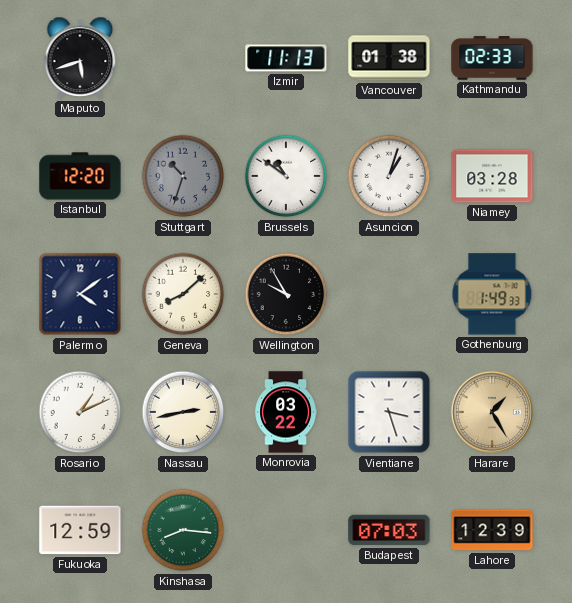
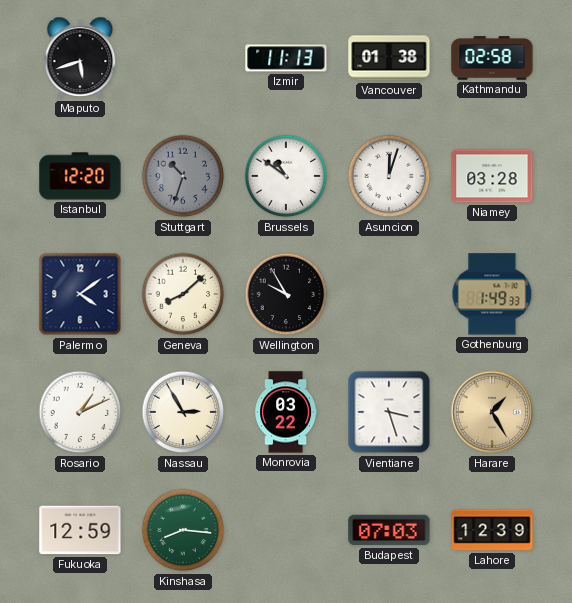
Kathmandu: 02:33 -> 02:58 (492, 58)
Asuncion: 1:03 -> 12:03 (389, 176)
Nassau: 2:43 -> 2:55 (183, 412)
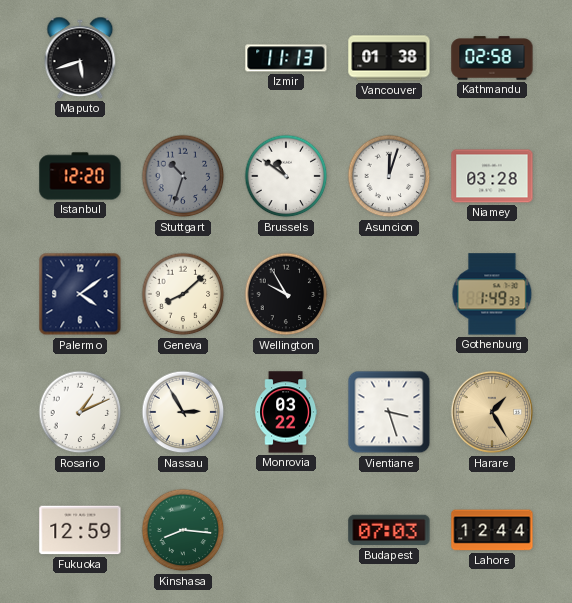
Lahore: 12:39 -> 12:44 (492, 530)
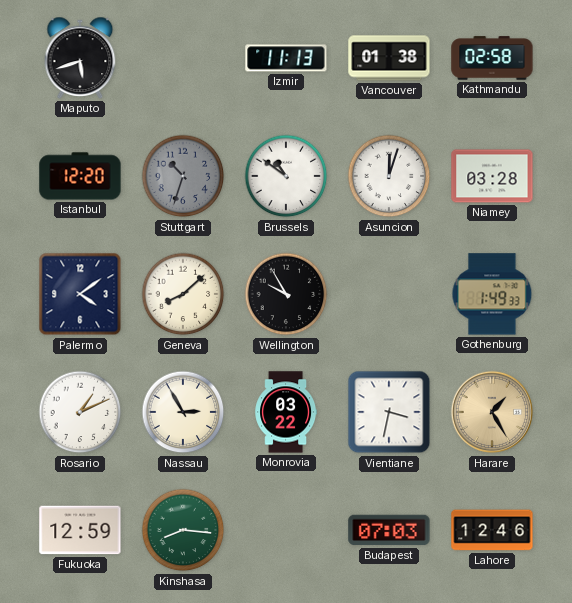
Vientiane: 3:27 -> 3:32 (389, 412)
Lahore: 12:44 -> 12:46 (492, 530)
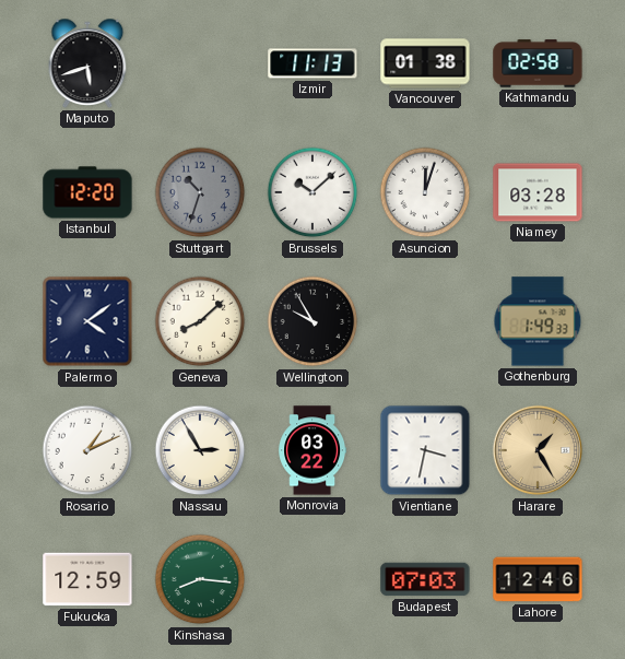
Brussels: 10:51 -> 10:08 (312, 192)
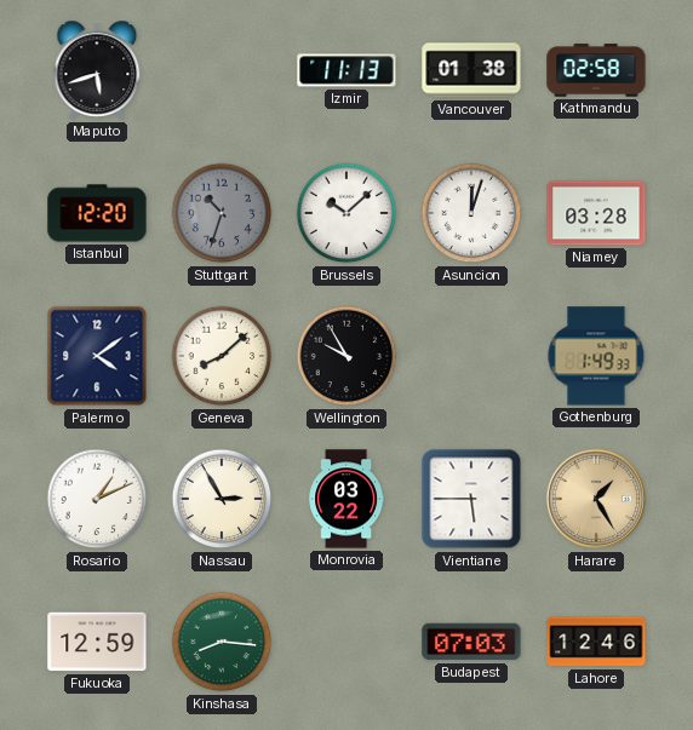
Vientiane: 3:32 -> 5:45 (471, 499)
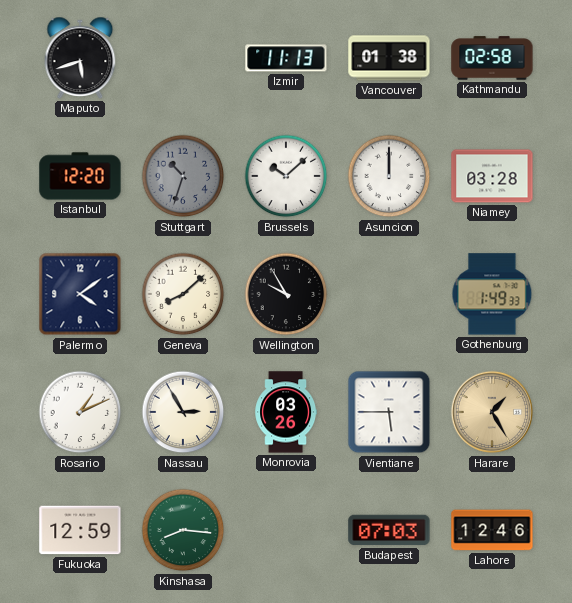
Asuncion: 12:03 -> 12:00 (389, 176)
Monrovia: 03:22 -> 03:26 (285, 412)
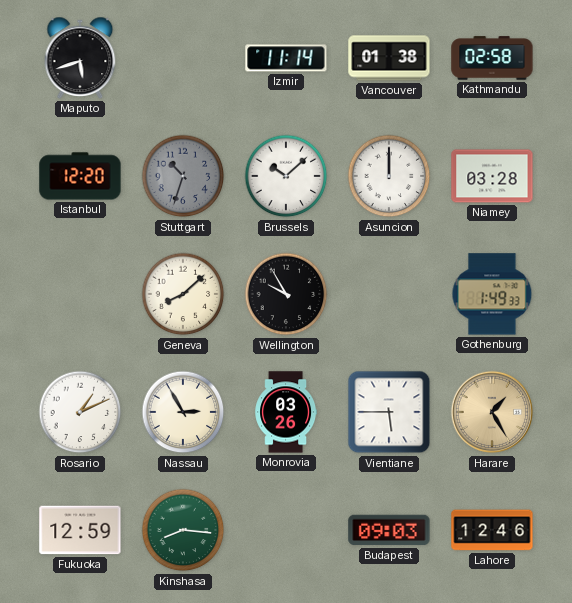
Izmir: 11:13 -> 11:14 (286, 58)
Palermo: 4:09 -> none (80, 294)
Budapest: 07:03 -> 09:03 (389, 530)
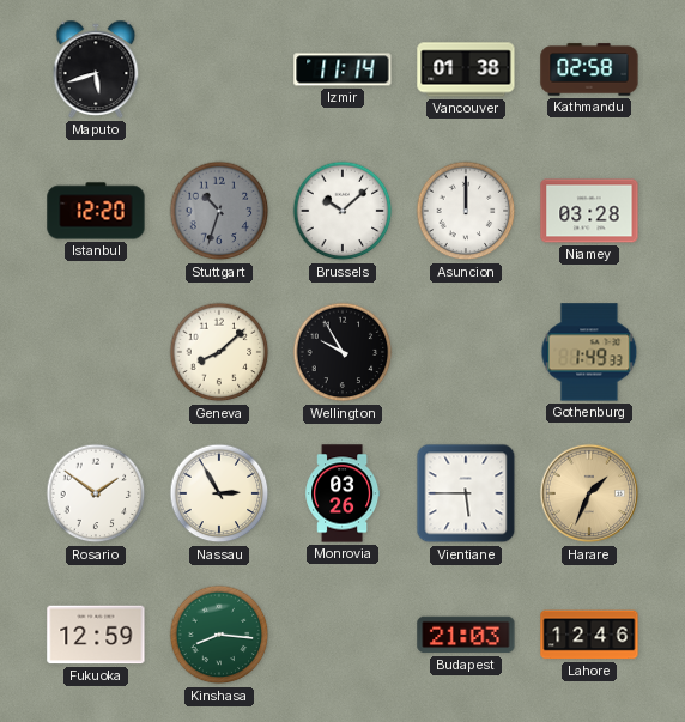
Rosario: 1:11 -> 1:51 (96, 493)
Harare: 1:25 -> 1:34 (589, 493)
Budapest: 09:03 -> 21:03 (466, 635)
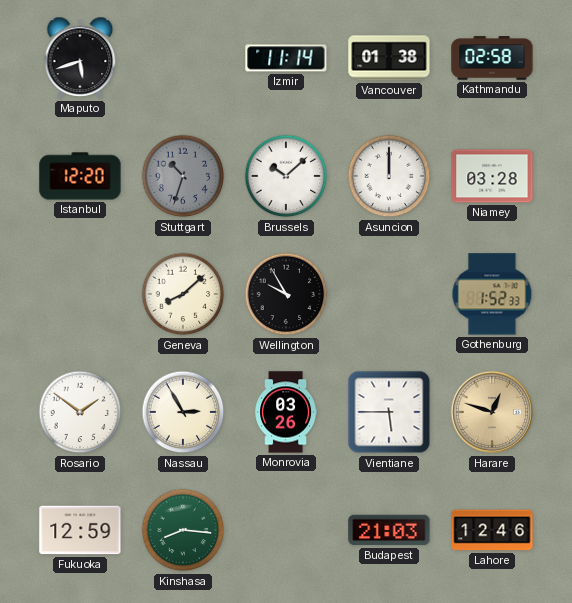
Gothenburg: 1:49 -> 1:52 (492, 294)
Harare: 1:34 -> 12:48 (492, 412)
